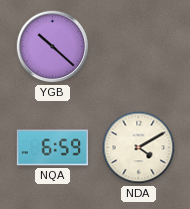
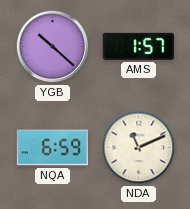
AMS: none -> 1:57 (139, 46)
NDA: 4:10 -> 11:11 (139, 148)
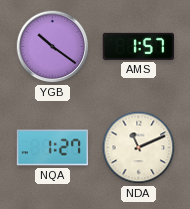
YGB: 10:22 -> 10:21 (53, 47)
NQA: 6:59 -> 1:27 (53, 148)
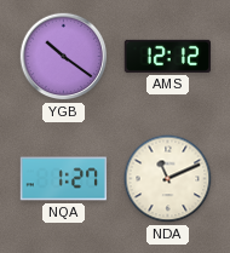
AMS: 1:57 -> 12:12 (168, 56)
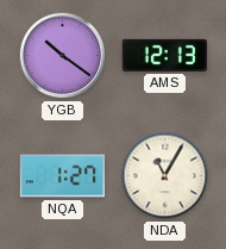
AMS: 12:12 -> 12:13 (165, 55)
NDA: 11:11 -> 11:05 (165, 176)
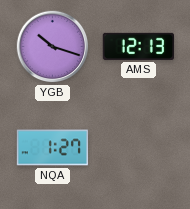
YGB: 10:21 -> 10:18 (53, 47)
NDA: 11:05 -> none (165, 176)
